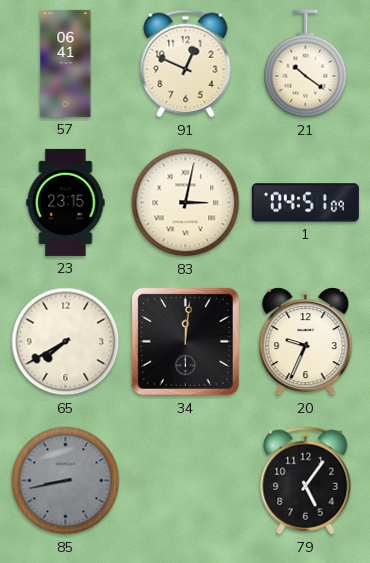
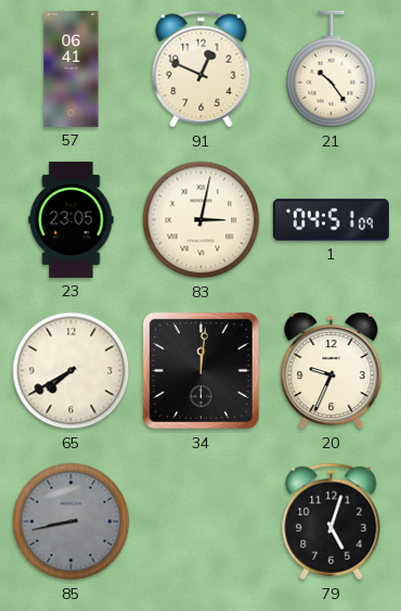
21: 10:21 -> 10:24 (332, 69)
23: 23:15 -> 23:05 (72, 219)
79: 5:06 -> 5:03 (332, 522)
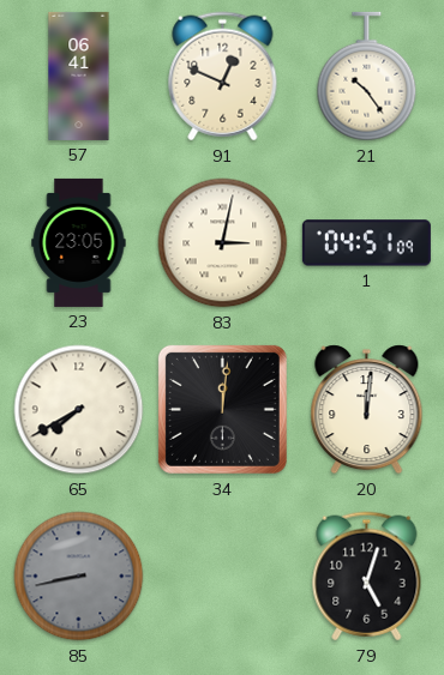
20: 9:34 -> 12:01 (367, 410)
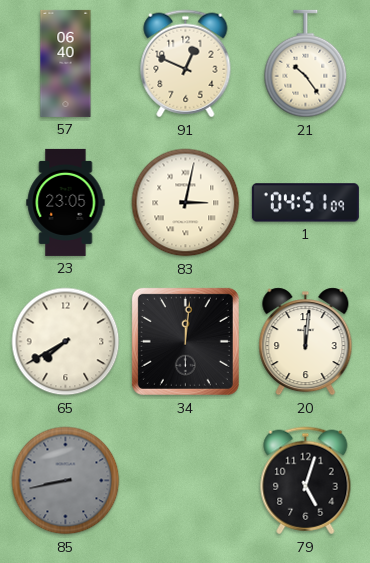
57: 06:41 -> 06:40 (66, 63)
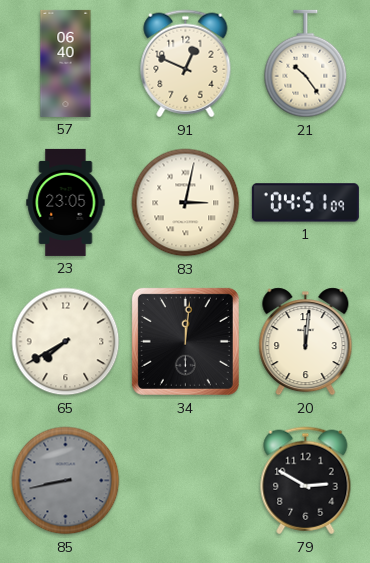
79: 5:03 -> 2:50 (306, 481)
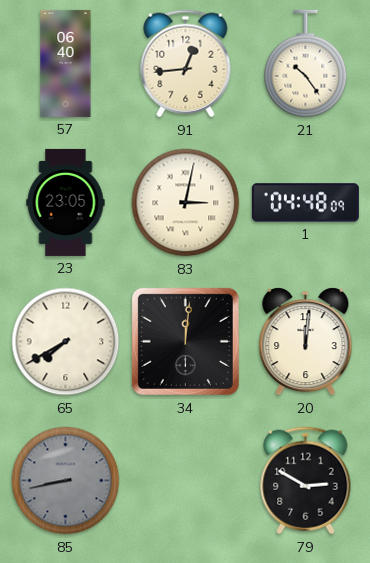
91: 12:49 -> 12:44 (186, 64)
1: 04:51 -> 04:48 (305, 203)
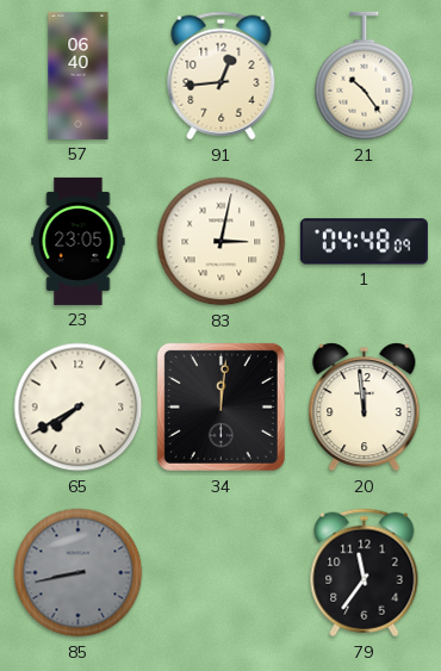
20: 12:01 -> 11:59 (365, 408)
79: 2:50 -> 11:36 (365, 573)
